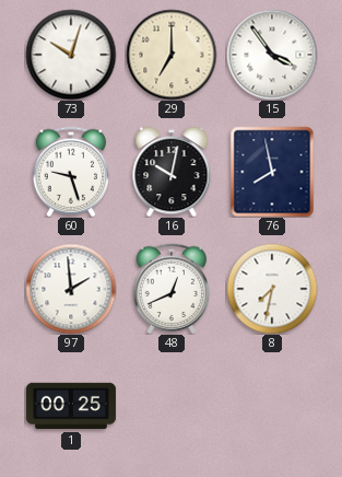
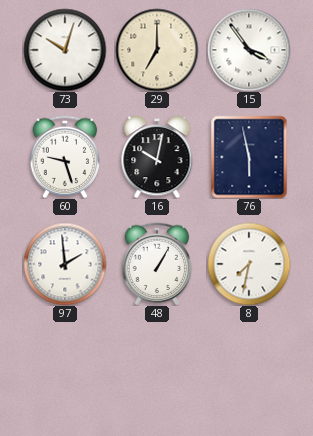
76: 7:58 -> 5:58 (249, 157)
48: 12:41 -> 1:05 (157, 264)
1: 00:25 -> none (71, 406)
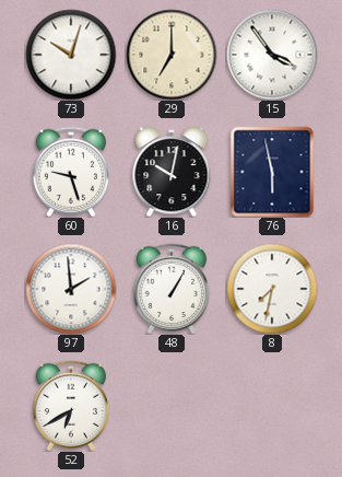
52: none -> 6:40 (71, 406)
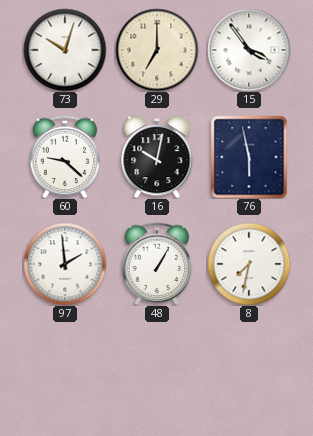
60: 9:27 -> 9:22 (65, 157)
52: 6:40 -> none (71, 406)
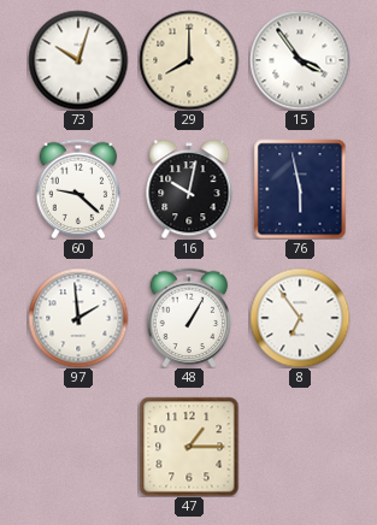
29: 7:00 -> 8:00 (189, 60)
8: 7:32 -> 6:54 (300, 318)
47: none -> 1:15 (189, 447)
